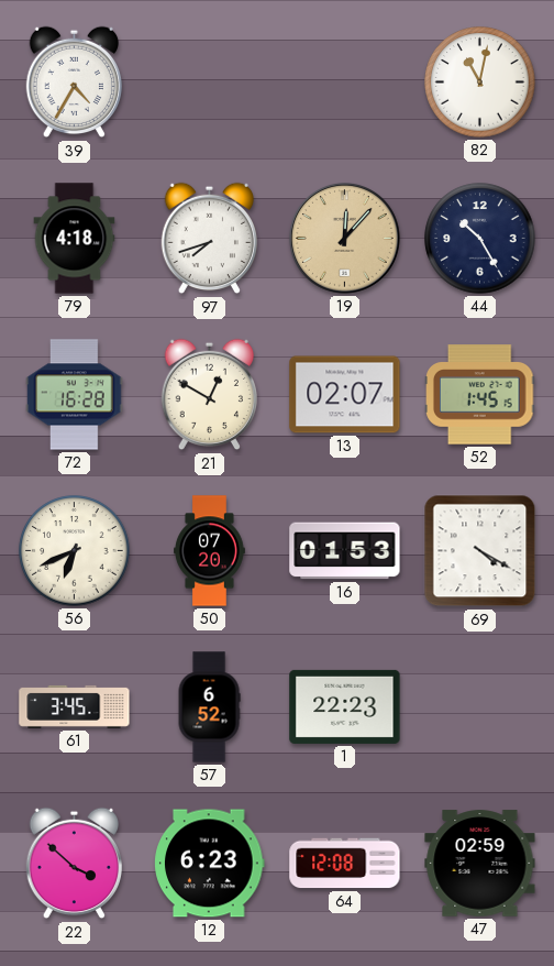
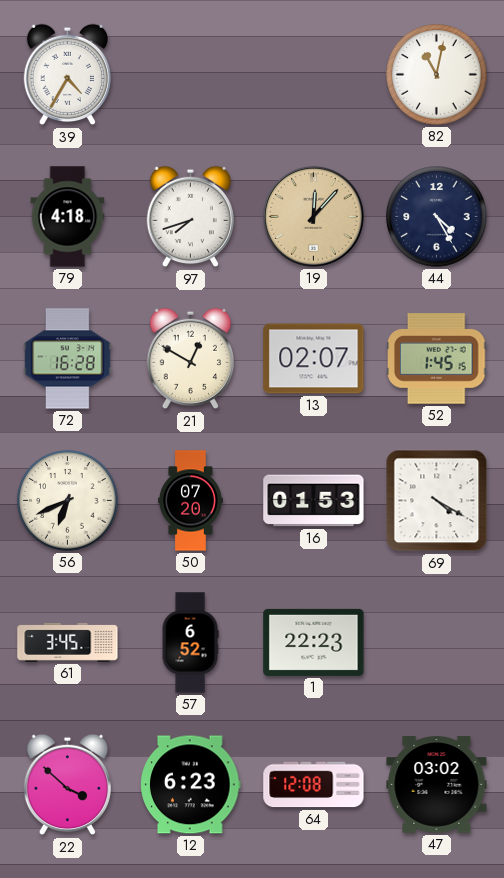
44: 10:25 -> 4:25 (437, 217)
47: 02:59 -> 03:02 (437, 785)
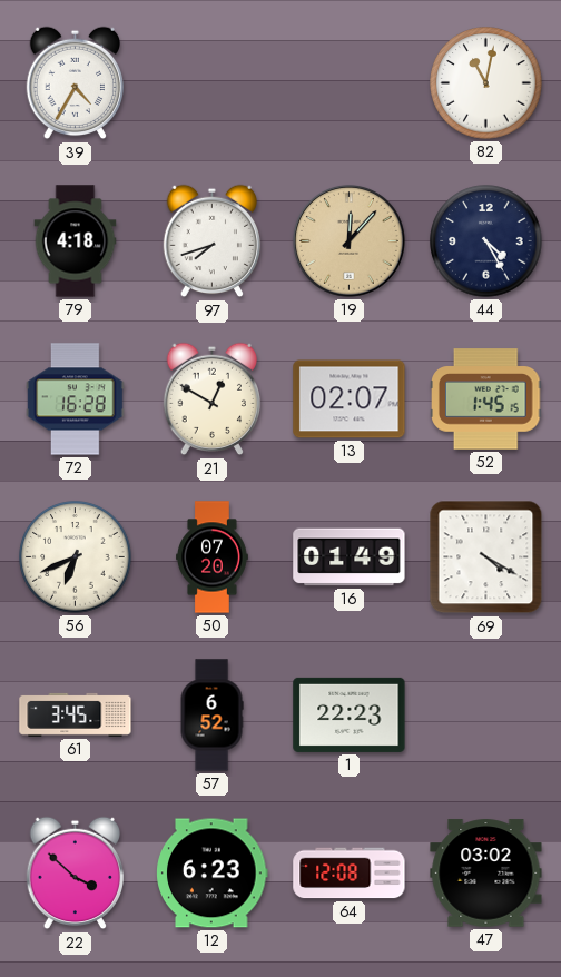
16: 01:53 -> 01:49 (350, 557)
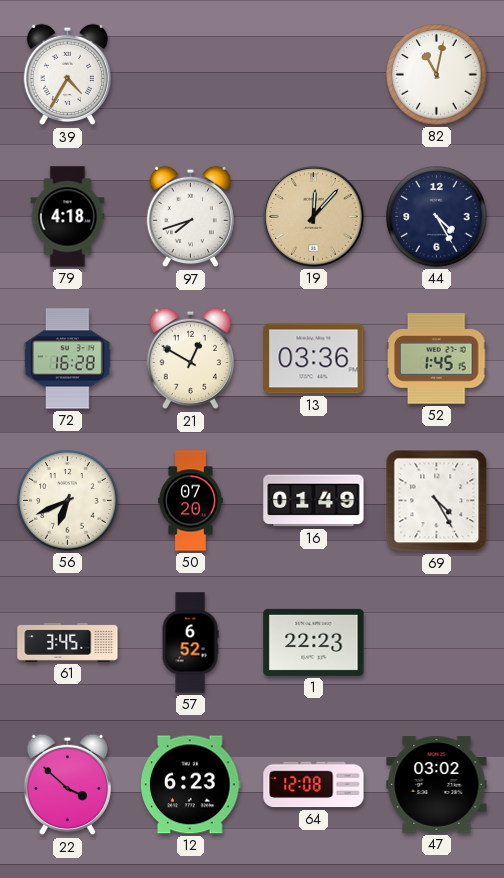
13: 02:07 -> 03:36 (314, 359)
69: 4:20 -> 4:25 (437, 501)
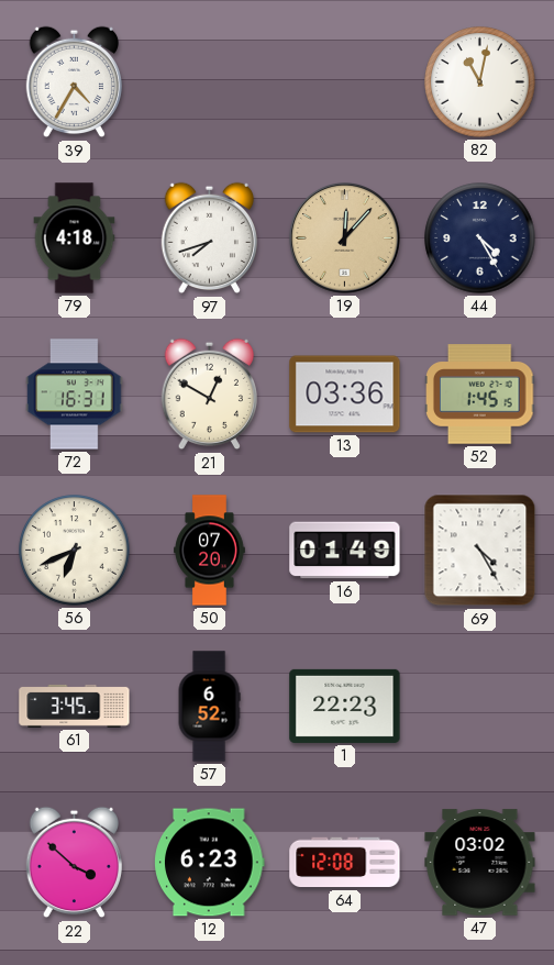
72: 16:28 -> 16:31 (75, 395)
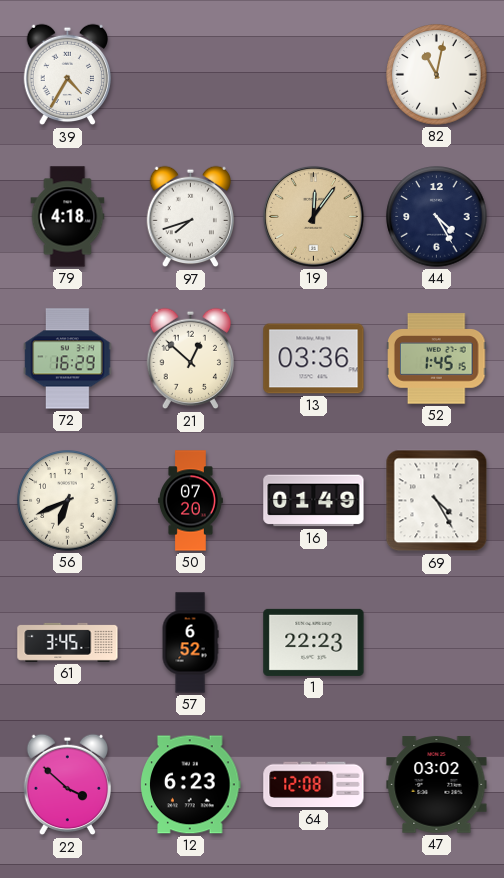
19: 12:07 -> 12:06 (313, 216)
72: 16:31 -> 16:29 (68, 359)
21: 12:50 -> 12:52 (190, 359)
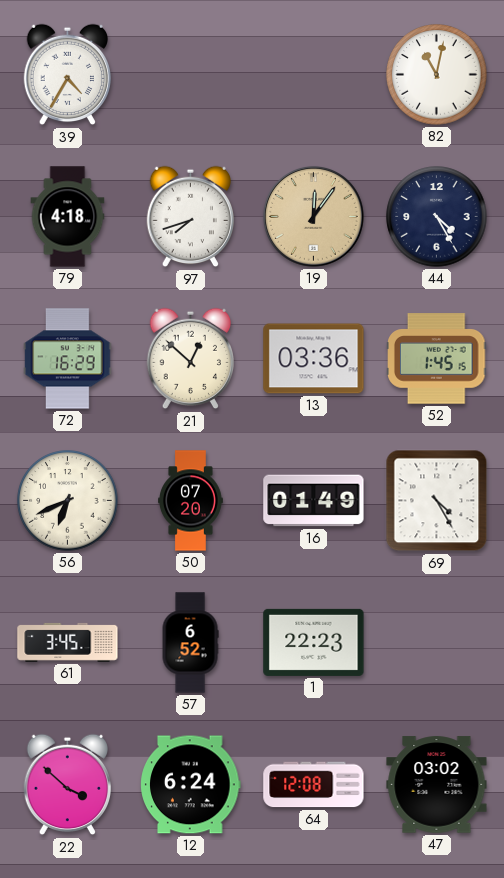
12: 6:23 -> 6:24 (191, 785)
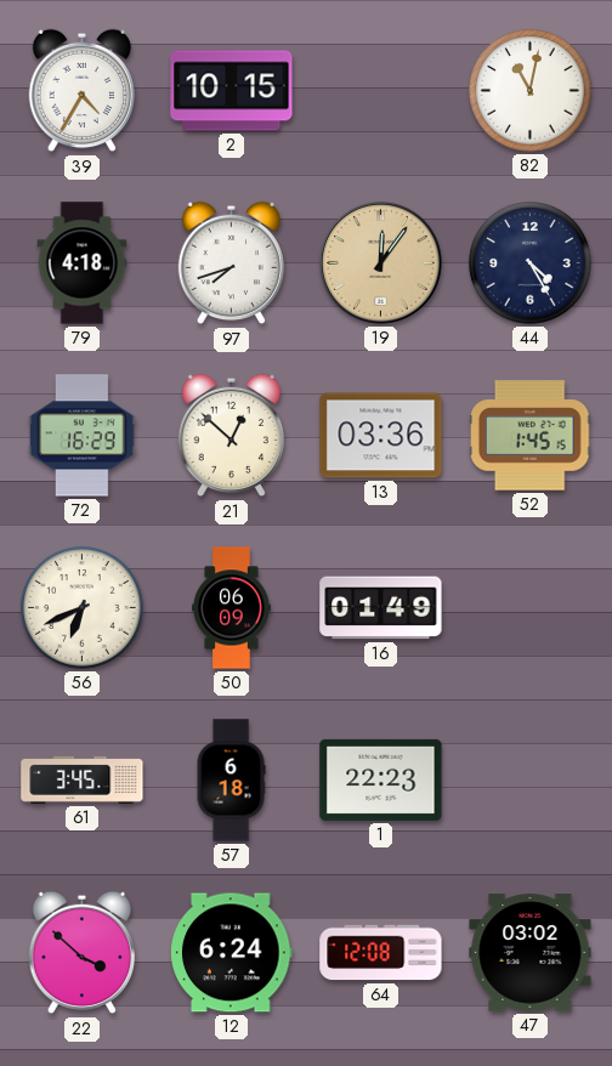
2: none -> 10:15 (232, 91)
50: 07:20 -> 06:09 (232, 608)
69: 4:25 -> none (437, 501)
57: 6:52 -> 6:18 (231, 781)
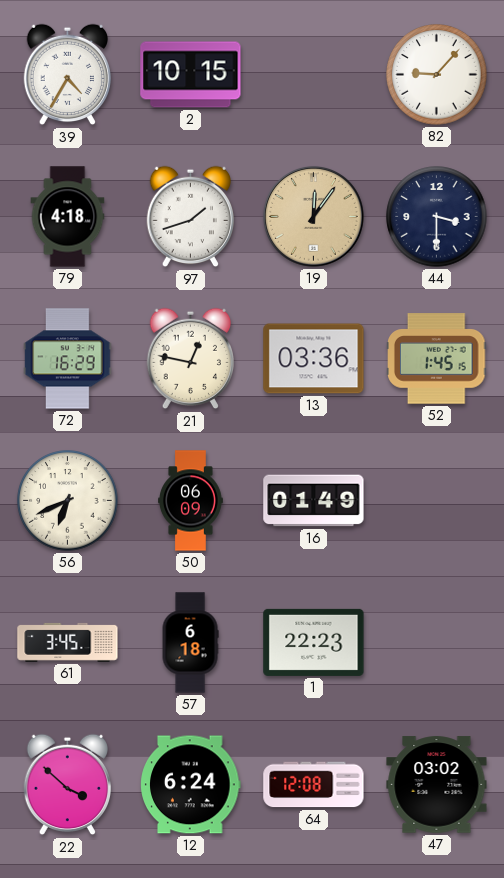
82: 11:02 -> 9:07 (437, 75)
97: 7:42 -> 1:42 (190, 217)
44: 4:25 -> 3:30 (437, 217)
21: 12:52 -> 12:47 (190, 359)
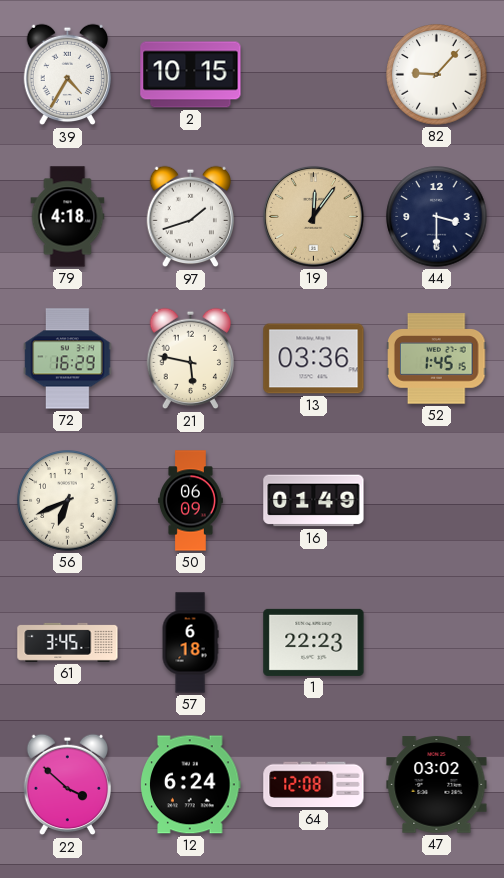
21: 12:47 -> 5:47 (190, 359)
